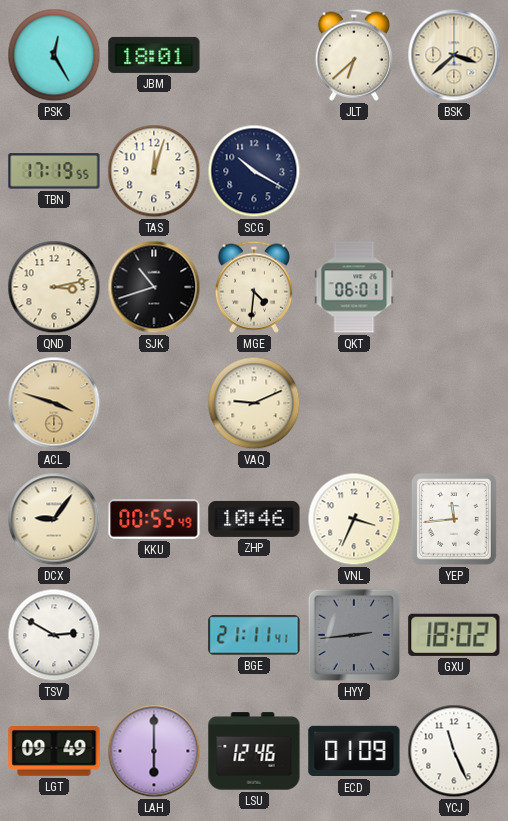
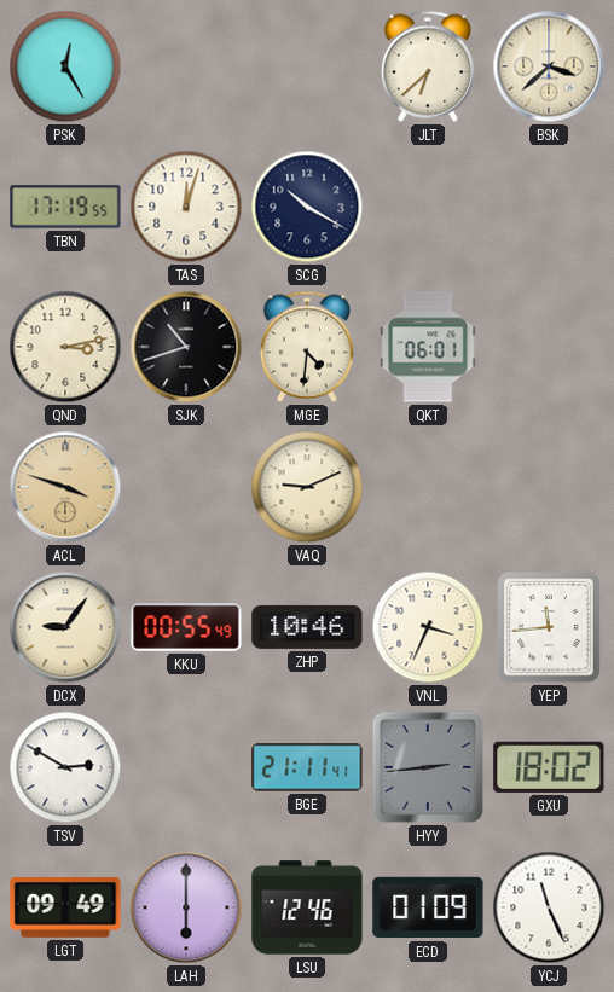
JBM: 18:01 -> none (154, 55)
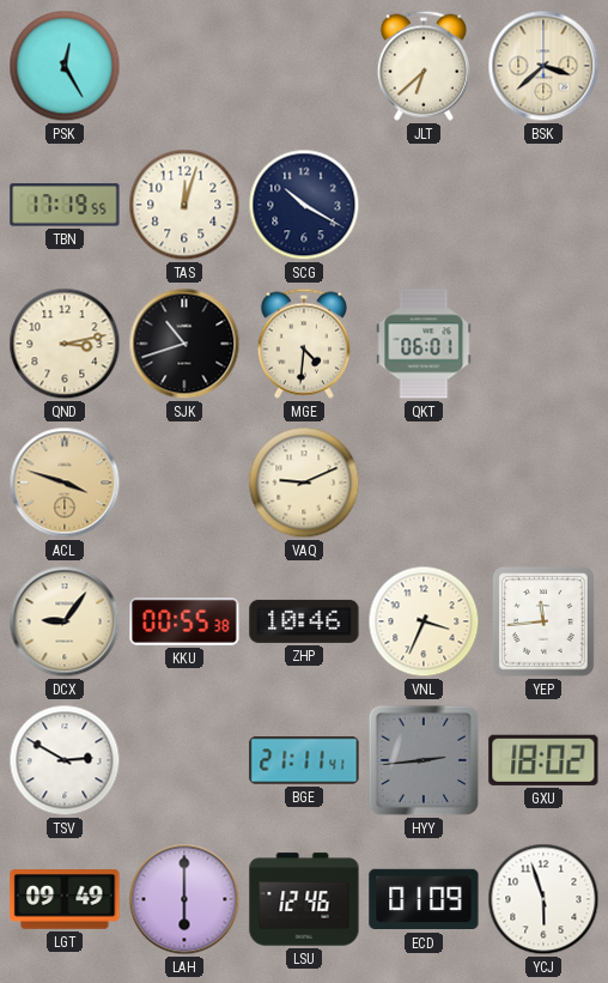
KKU: 00:55:49 -> 00:55:38 (184, 623)
YCJ: 11:26 -> 5:57 (543, 899)
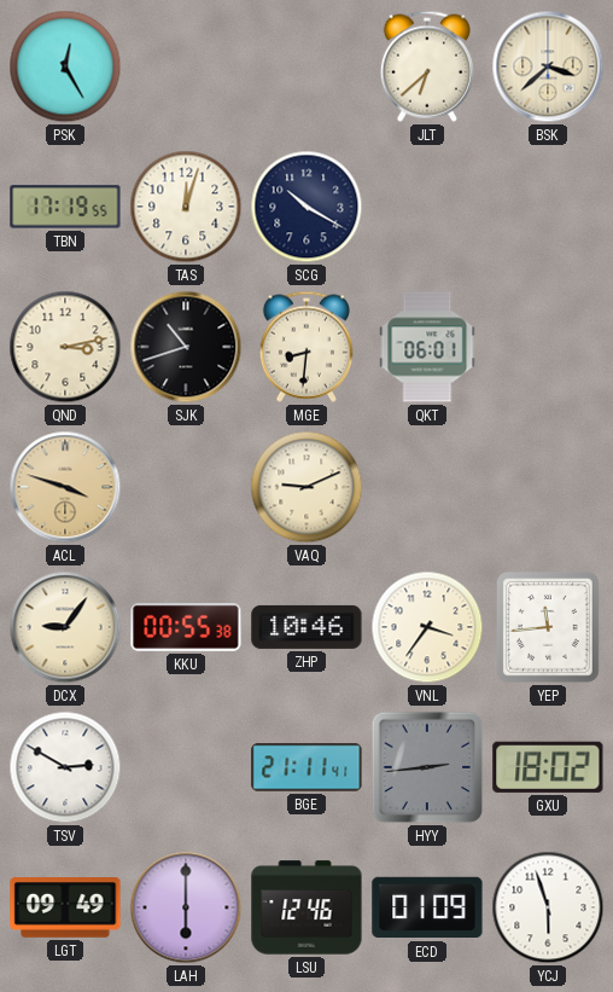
MGE: 4:31 -> 8:31 (306, 347)
VNL: 3:34 -> 3:36 (427, 627)
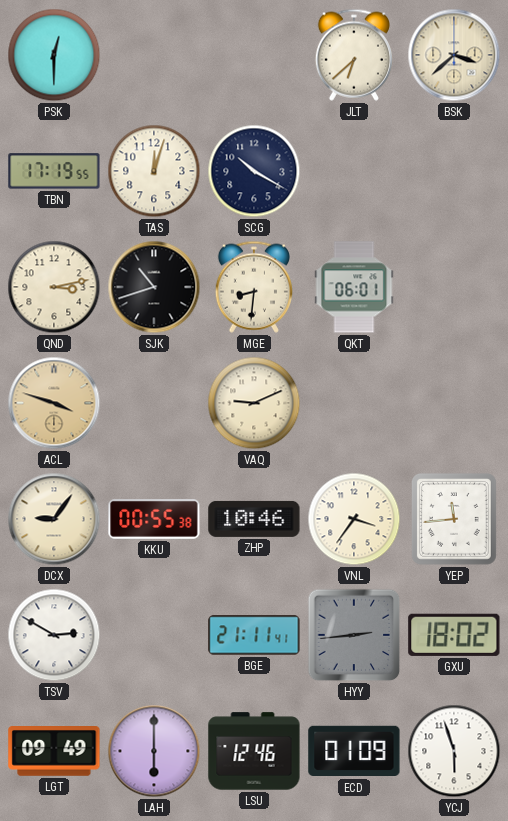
PSK: 12:25 -> 12:30 (54, 55)
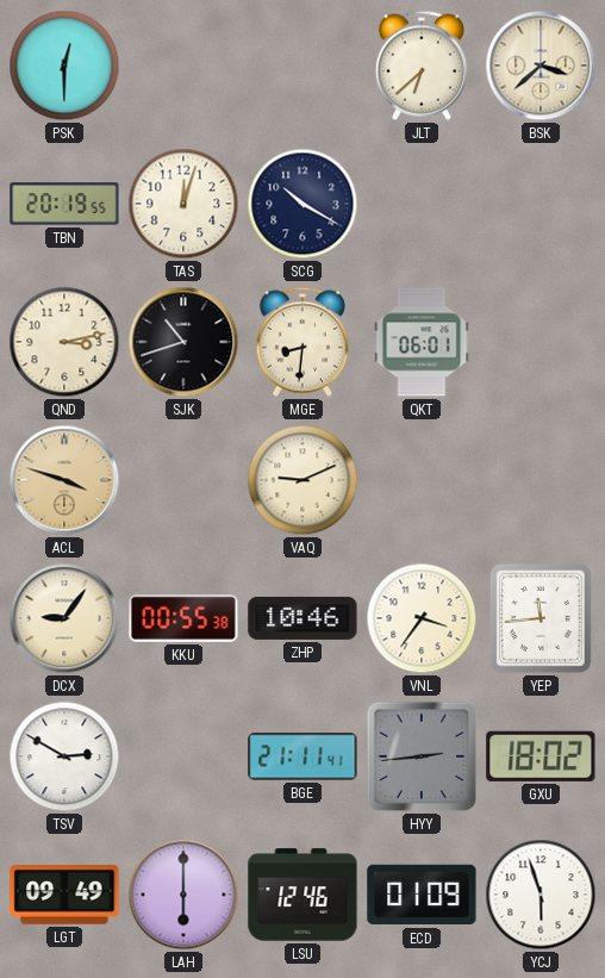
TBN: 17:19 -> 20:19 (64, 204)
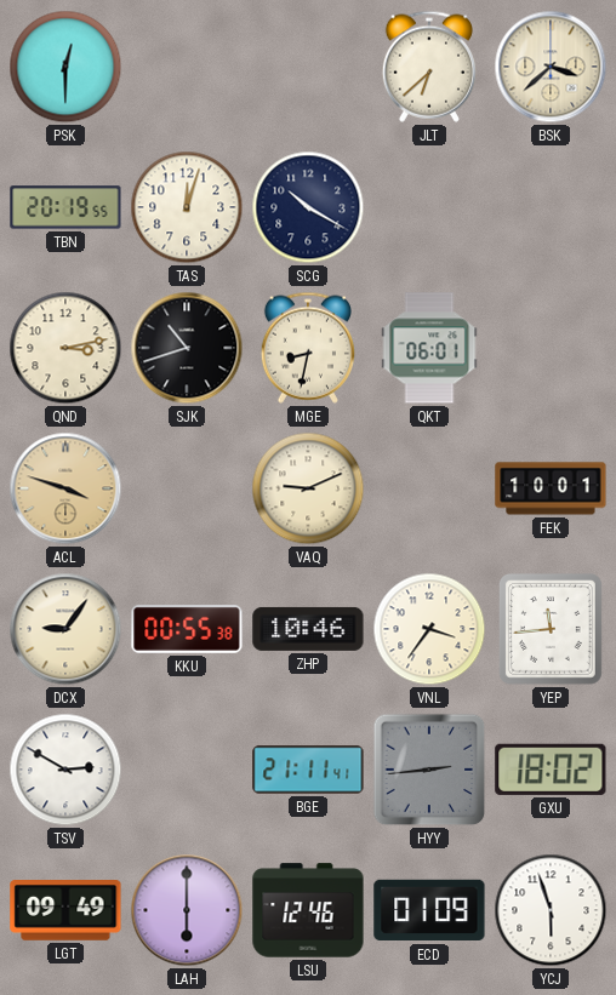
MGE: 8:31 -> 8:32 (308, 348)
FEK: none -> 10:01 (551, 488)
